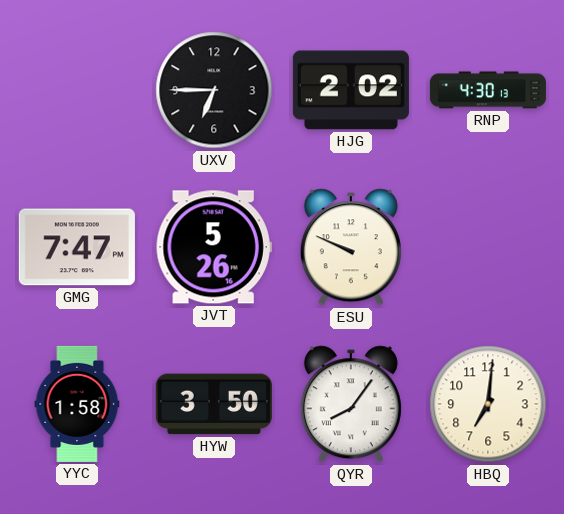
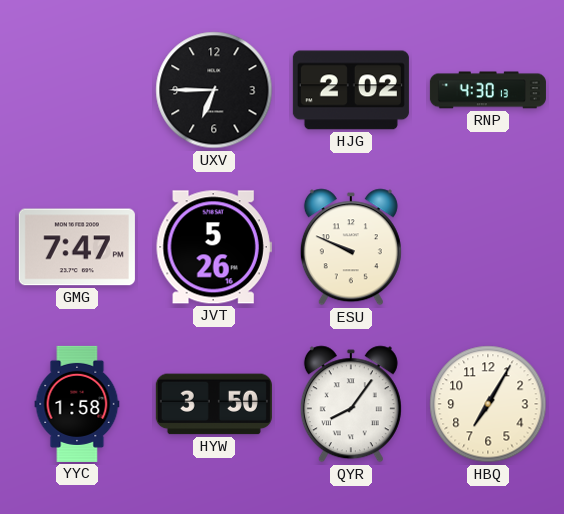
HBQ: 7:01 -> 7:05 (488, 404)
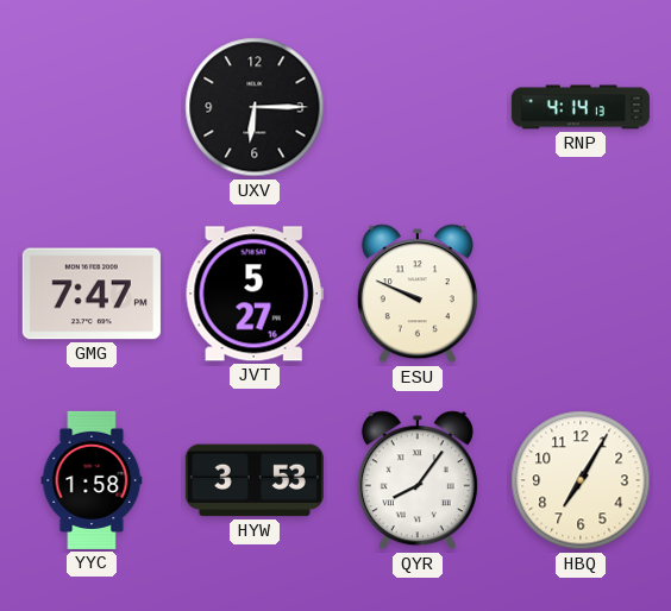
UXV: 6:45 -> 6:15 (255, 107)
HJG: 2:02 -> none (351, 90)
RNP: 4:30 -> 4:14 (581, 107)
JVT: 5:26 -> 5:27 (255, 294)
HYW: 3:50 -> 3:53 (255, 480)
